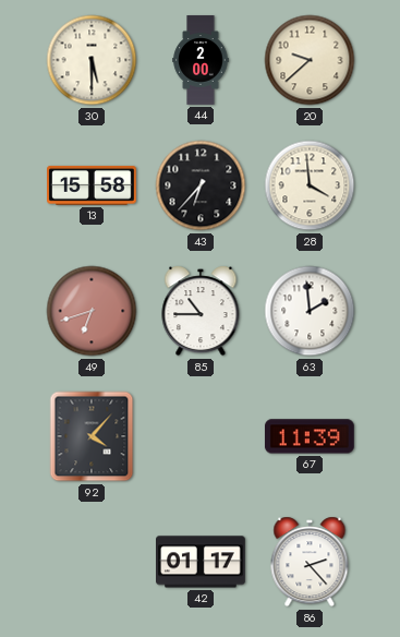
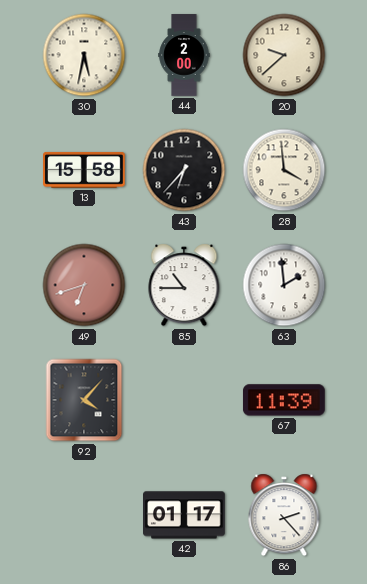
30: 5:30 -> 5:32 (84, 55)
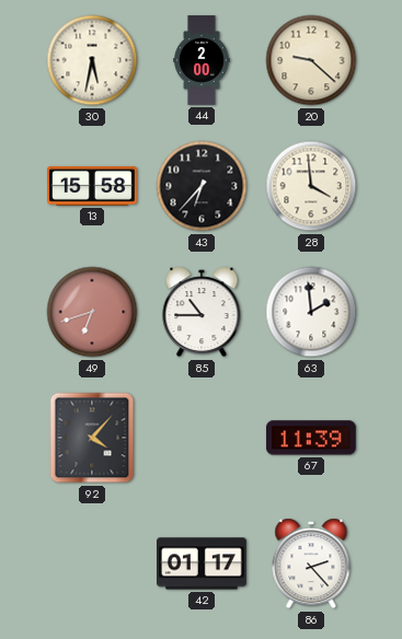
20: 9:38 -> 9:22 (311, 60)
